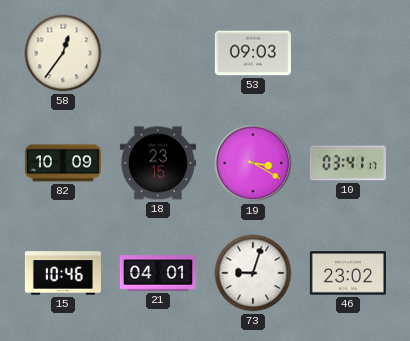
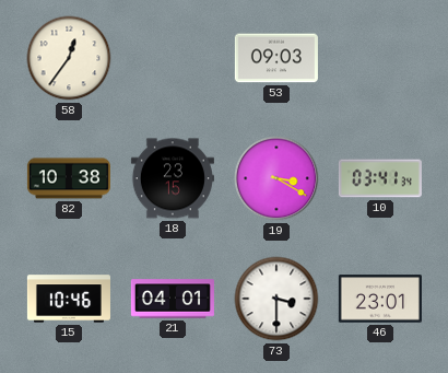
82: 10:09 -> 10:38 (69, 178)
10: 03:41:17 -> 03:41:34 (380, 178)
73: 9:03 -> 3:30 (276, 299)
46: 23:02 -> 23:01 (380, 299)
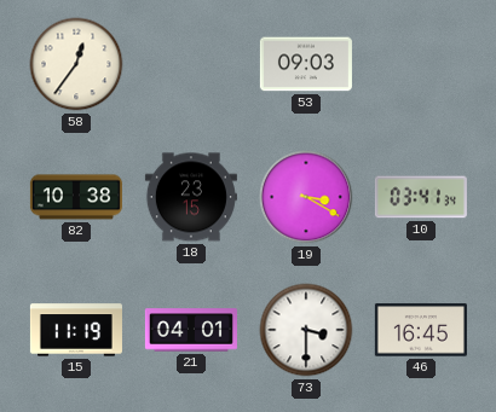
15: 10:46 -> 11:19 (76, 330)
46: 23:01 -> 16:45 (421, 330)
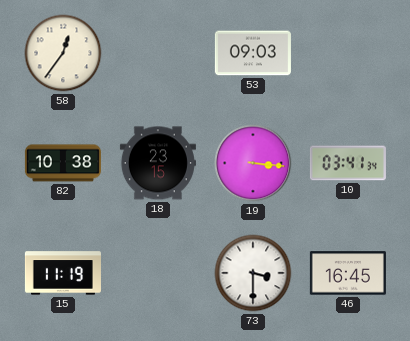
19: 3:20 -> 3:16 (253, 163)
21: 04:01 -> none (191, 330)
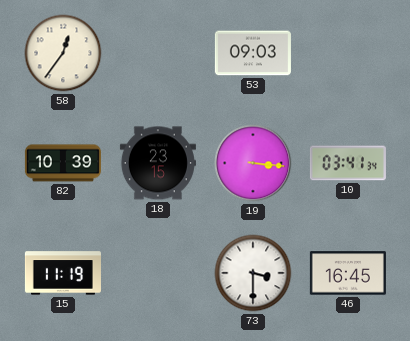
82: 10:38 -> 10:39 (63, 163)
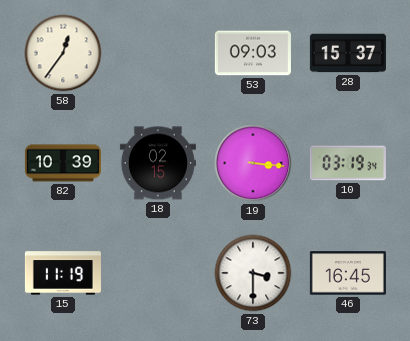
28: none -> 15:37 (348, 53)
18: 23:15 -> 02:15 (158, 163)
10: 03:41 -> 03:19 (348, 163)
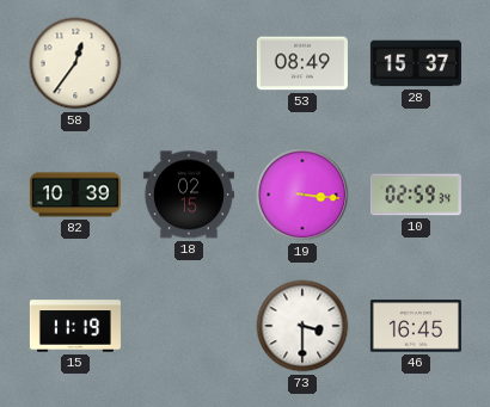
53: 09:03 -> 08:49 (302, 63)
10: 03:19 -> 02:59 (416, 195)
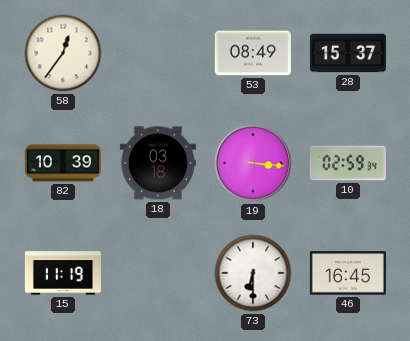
18: 02:15 -> 03:18 (158, 163)
73: 3:30 -> 6:30 (253, 273)
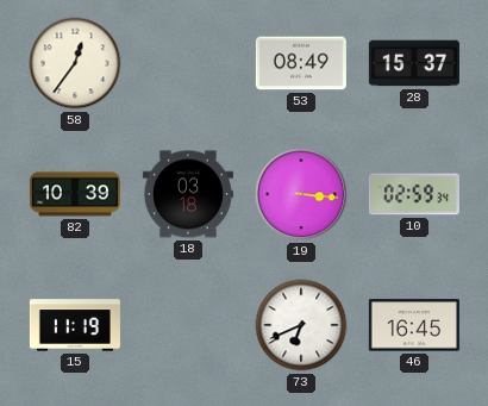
73: 6:30 -> 6:41 (301, 325)
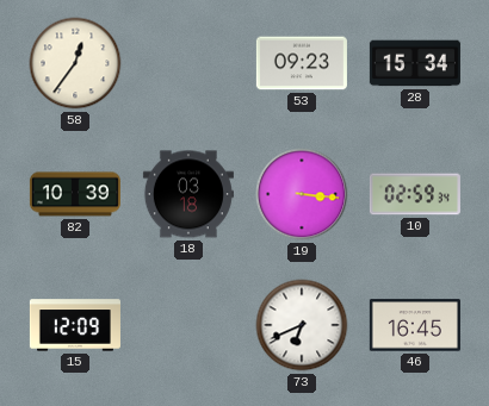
53: 08:49 -> 09:23 (302, 63)
28: 15:37 -> 15:34 (415, 63)
15: 11:19 -> 12:09 (75, 325)
